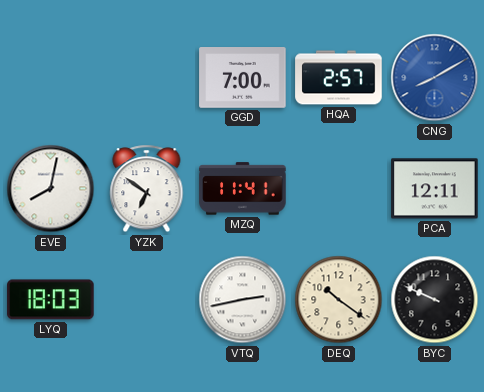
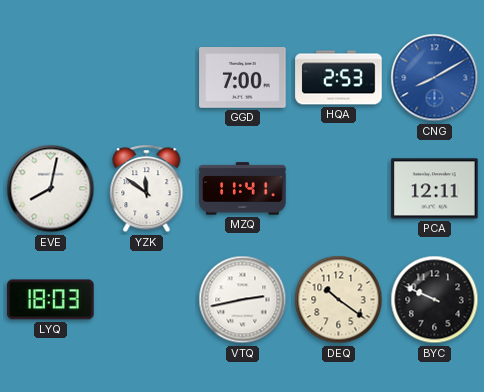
HQA: 2:57 -> 2:53 (339, 78)
YZK: 6:51 -> 11:51 (147, 189)
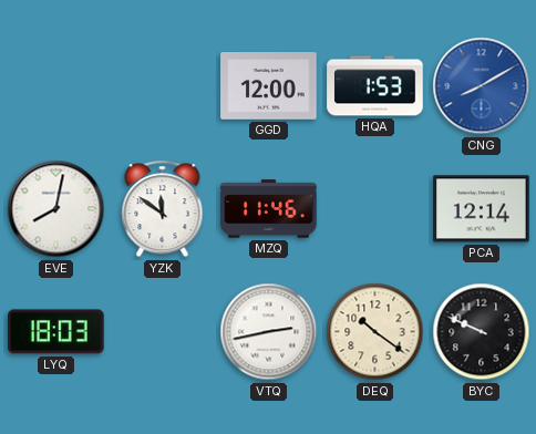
GGD: 7:00 -> 12:00 (269, 86)
HQA: 2:53 -> 1:53 (375, 86)
MZQ: 11:41 -> 11:46 (269, 209)
PCA: 12:11 -> 12:14 (482, 209)
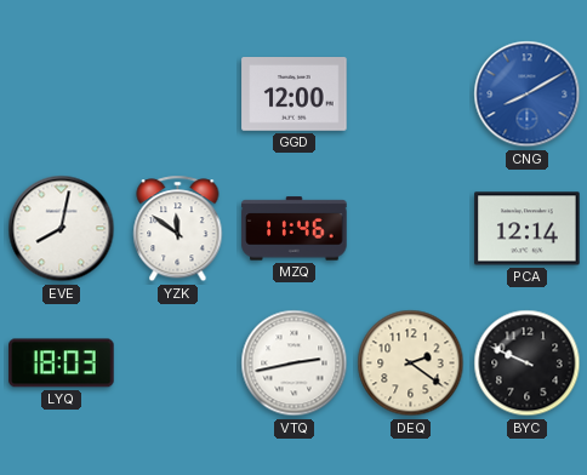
HQA: 1:53 -> none (375, 86)
DEQ: 10:21 -> 2:21 (411, 364)
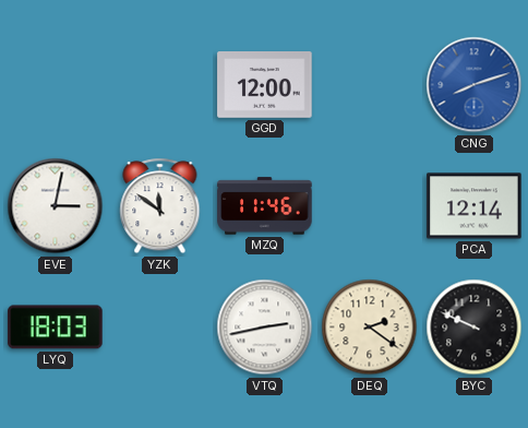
CNG: 8:10 -> 8:12 (475, 85)
EVE: 8:02 -> 3:02 (56, 206)
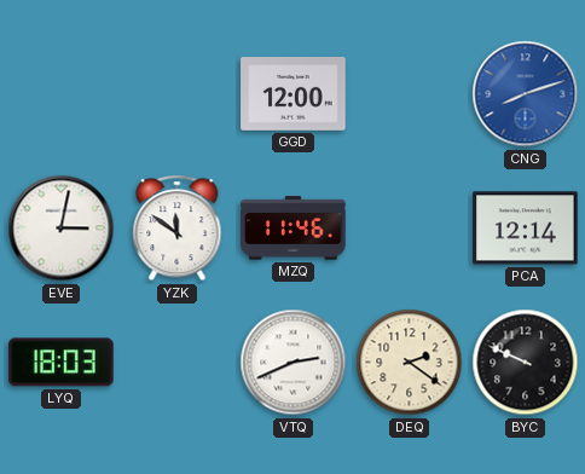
VTQ: 2:43 -> 2:41 (294, 363)
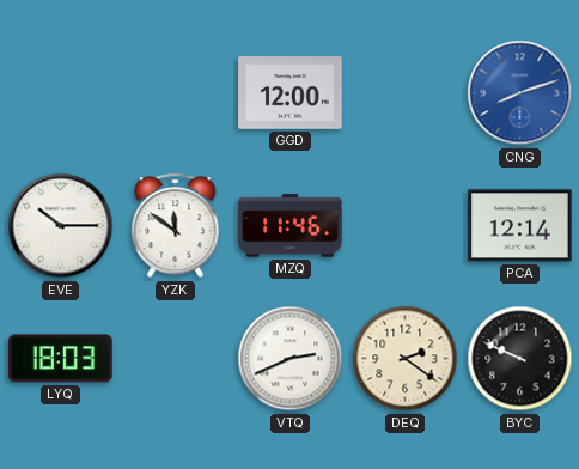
EVE: 3:02 -> 10:15 (61, 226)
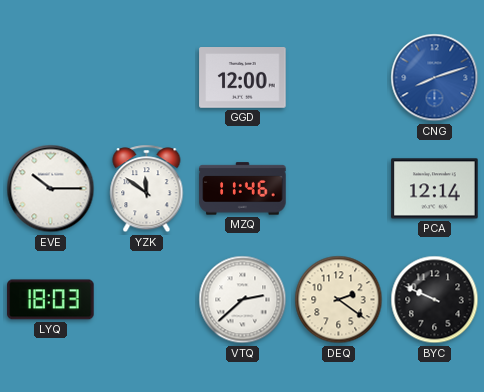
VTQ: 2:41 -> 2:38 (243, 300)
